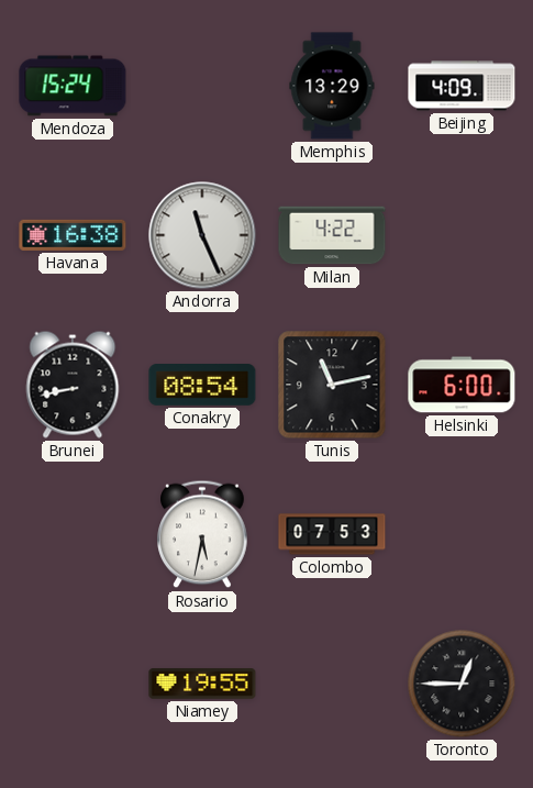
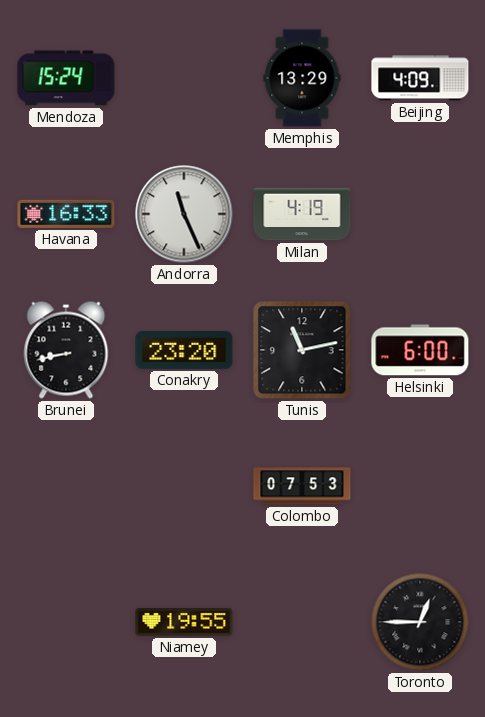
Havana: 16:38 -> 16:33 (66, 214)
Milan: 4:22 -> 4:19 (302, 214)
Conakry: 08:54 -> 23:20 (184, 351)
Rosario: 5:32 -> none (202, 534)
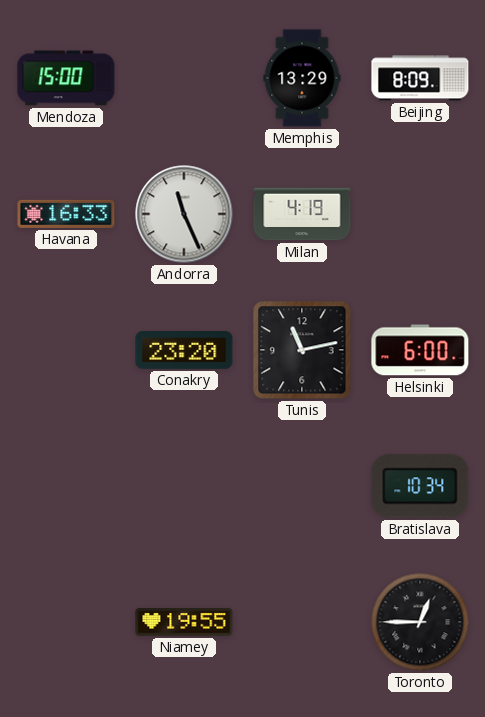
Mendoza: 15:24 -> 15:00 (66, 78)
Beijing: 4:09 -> 8:09 (420, 78)
Brunei: 8:43 -> none (66, 350)
Colombo: 07:53 -> none (302, 486)
Bratislava: none -> 10:34 (420, 486)
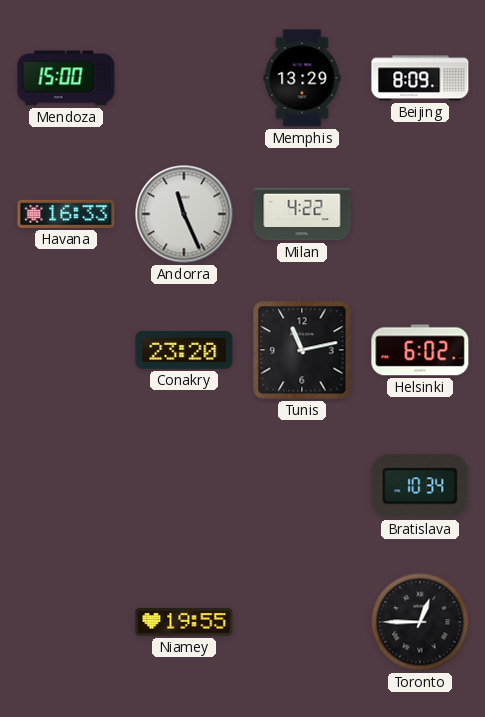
Milan: 4:19 -> 4:22 (302, 214)
Helsinki: 6:00 -> 6:02 (420, 350)
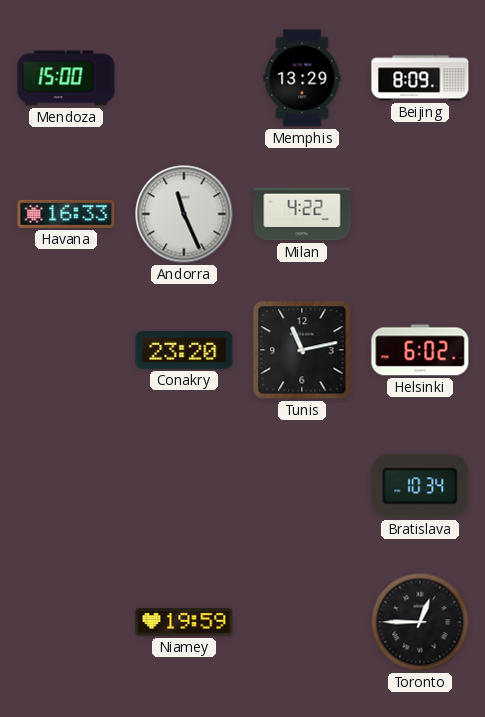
Niamey: 19:55 -> 19:59 (184, 622)
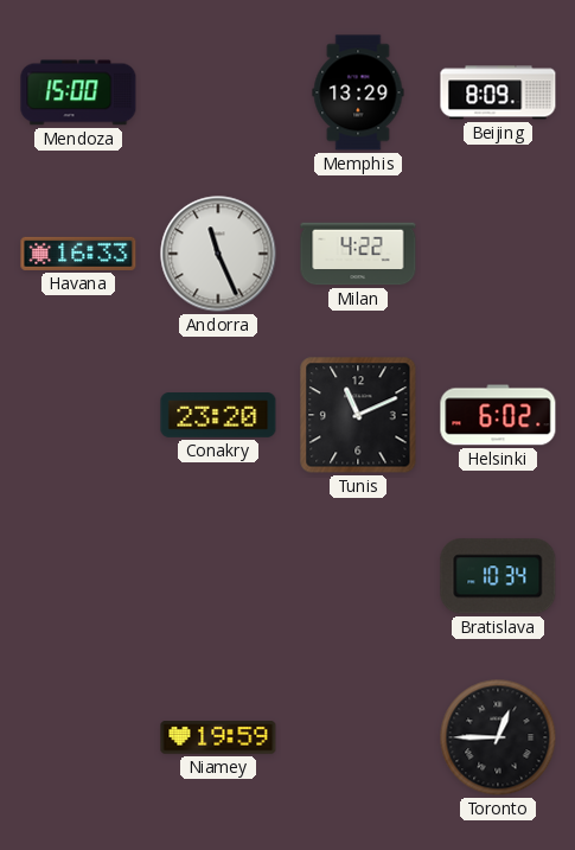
Tunis: 11:13 -> 11:11 (358, 415)
